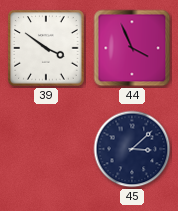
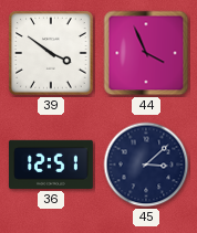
36: none -> 12:51 (52, 165)
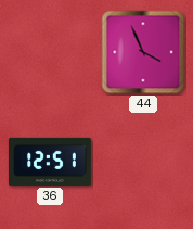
39: 3:51 -> none (51, 53)
45: 3:08 -> none (146, 165)
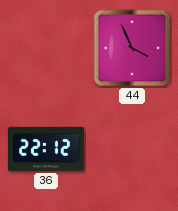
36: 12:51 -> 22:12 (47, 149)
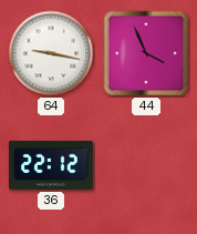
64: none -> 9:17 (51, 53)
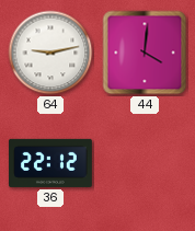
64: 9:17 -> 9:13 (50, 53)
44: 3:56 -> 4:01 (145, 53)
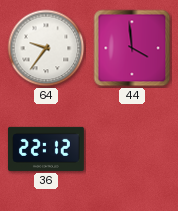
64: 9:13 -> 9:36 (46, 48)
44: 4:01 -> 3:59 (132, 48)
